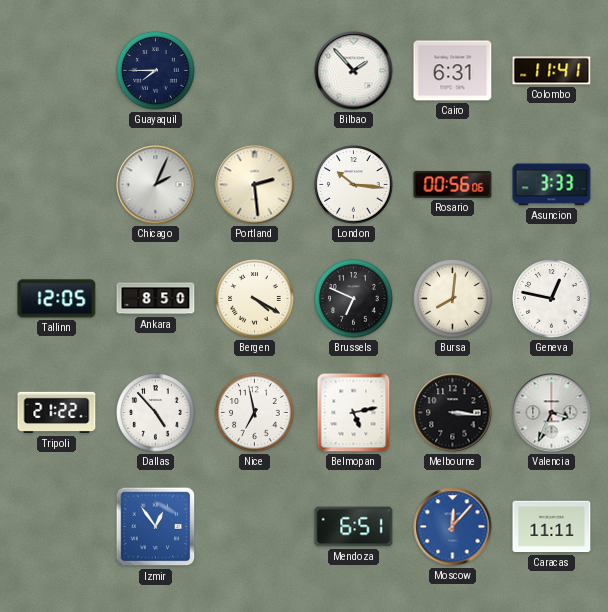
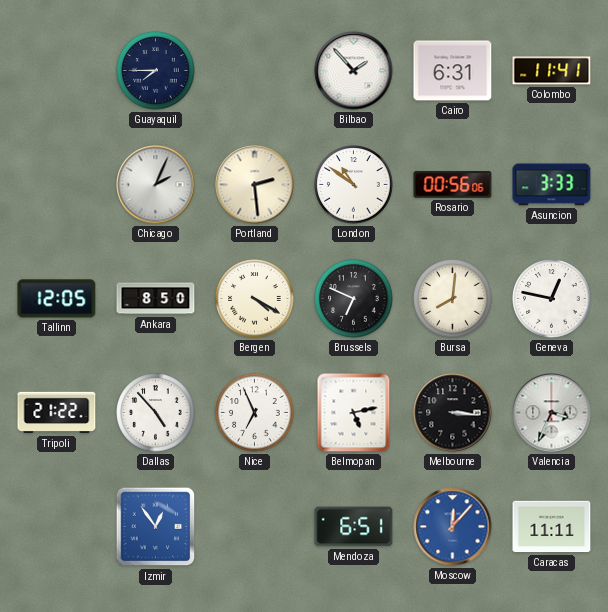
London: 10:16 -> 10:51 (354, 185)
Nice: 6:58 -> 6:56 (255, 413)
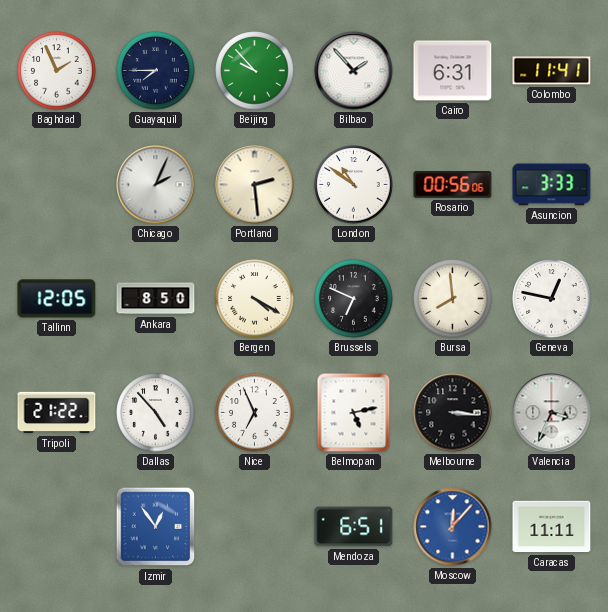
Baghdad: none -> 1:56 (57, 71)
Beijing: none -> 9:53 (255, 71)
Bursa: 8:01 -> 7:59 (453, 299)
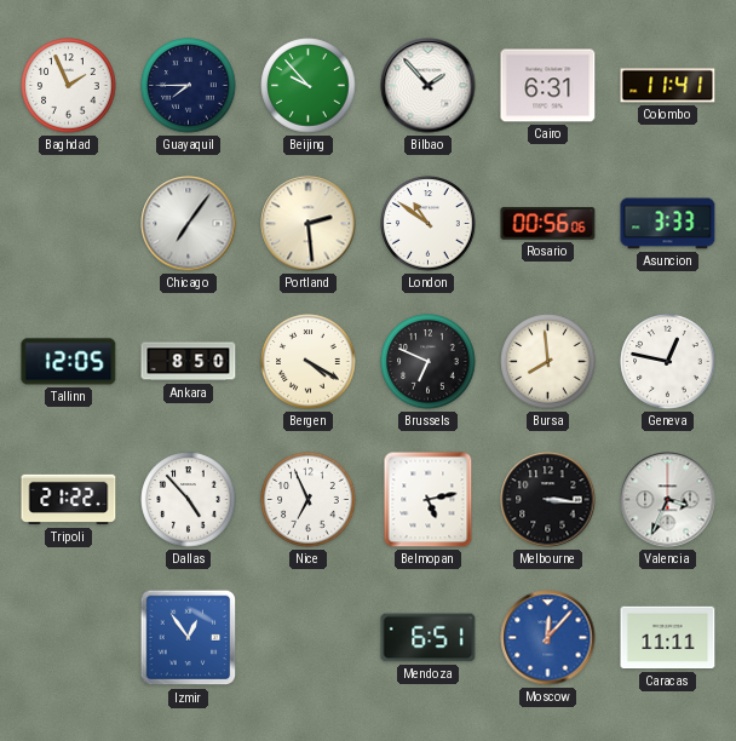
Chicago: 2:04 -> 7:06 (189, 224)
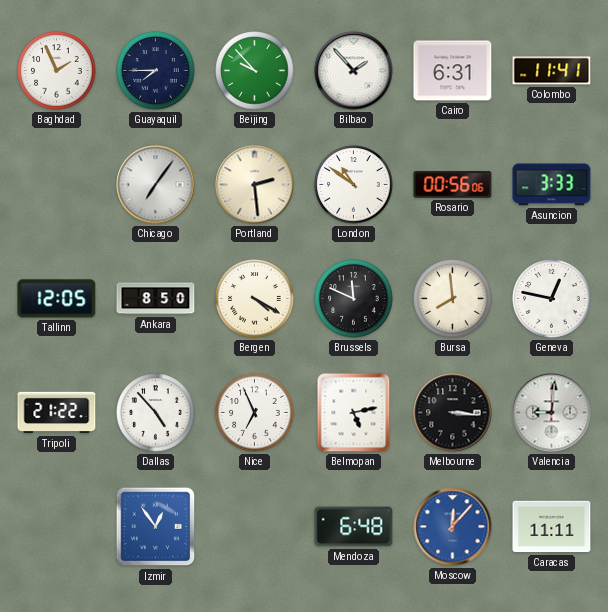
Brussels: 6:49 -> 11:49 (354, 299)
Valencia: 3:34 -> 9:01 (552, 413)
Mendoza: 6:51 -> 6:48 (354, 527)
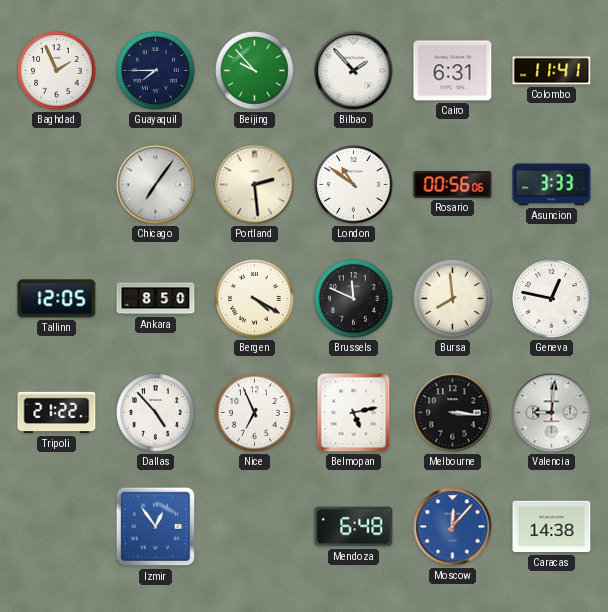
Caracas: 11:11 -> 14:38 (552, 527)
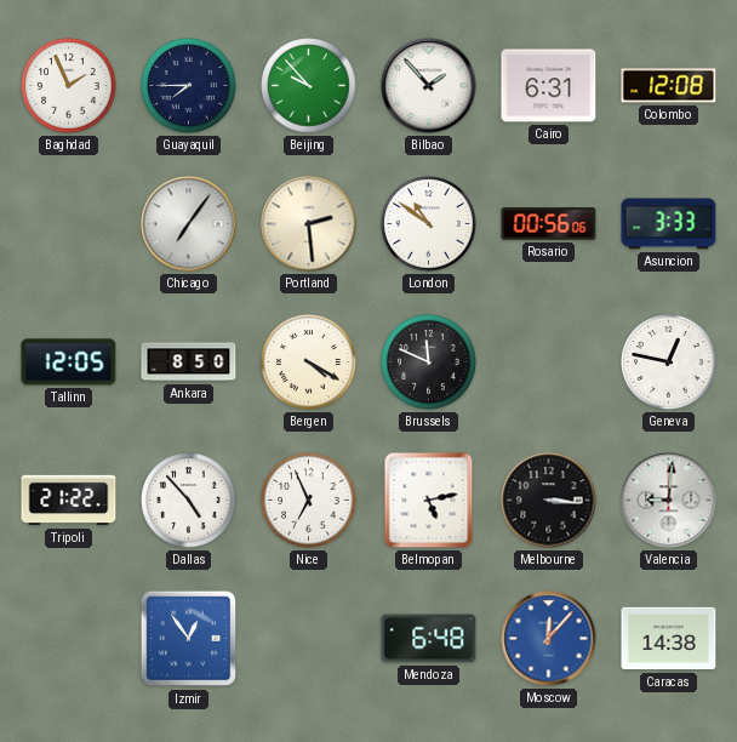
Colombo: 11:41 -> 12:08 (669, 86)
Bursa: 7:59 -> none (453, 299)
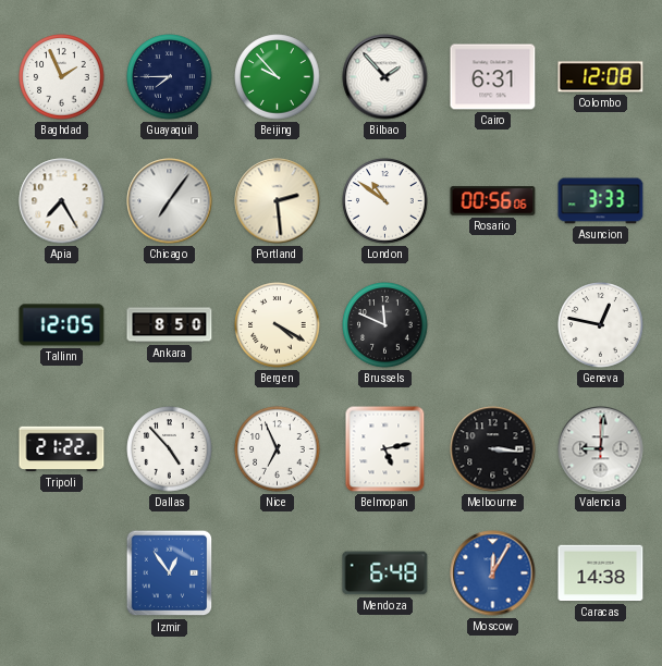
Apia: none -> 7:25 (62, 201)
Moscow: 12:07 -> 12:05 (493, 573)
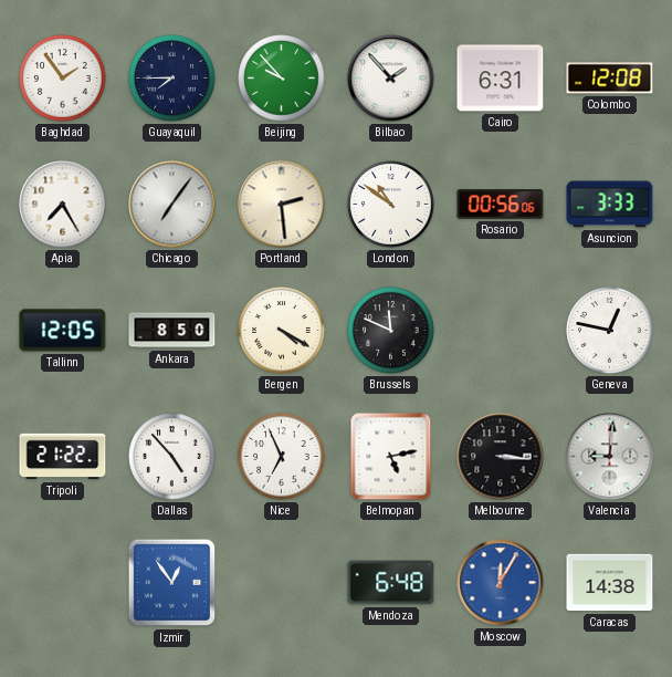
Baghdad: 1:56 -> 1:54 (63, 79)
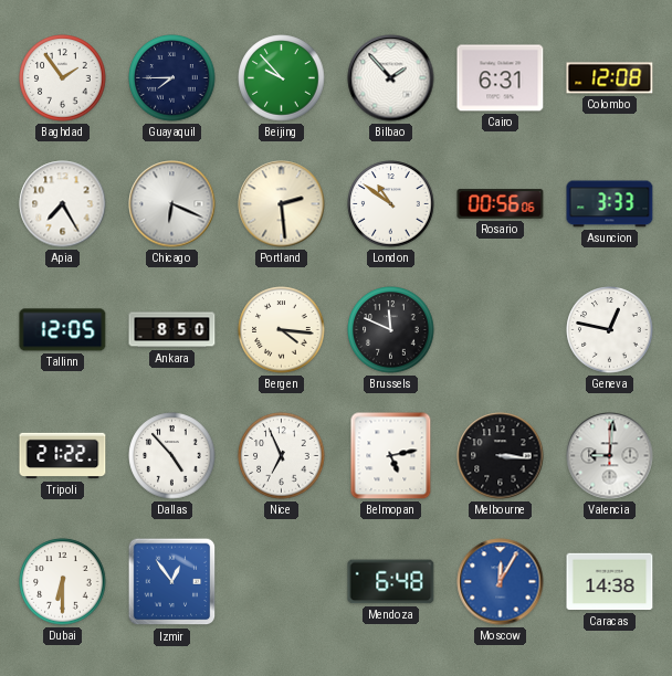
Chicago: 7:06 -> 6:19 (172, 204)
Bergen: 4:20 -> 4:16 (282, 330)
Dubai: none -> 6:30 (63, 582)
